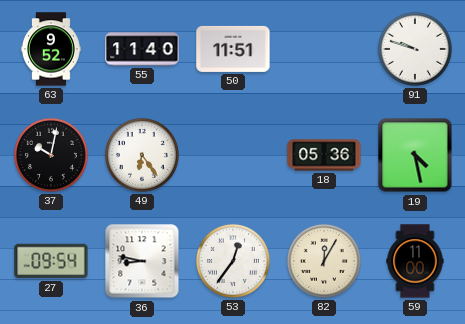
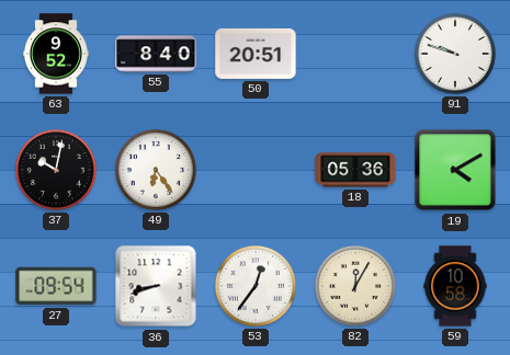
55: 11:40 -> 8:40 (156, 54)
50: 11:51 -> 20:51 (256, 54)
19: 4:28 -> 4:10 (455, 170)
36: 8:47 -> 8:42 (156, 286)
59: 11:00 -> 10:58 (455, 286)
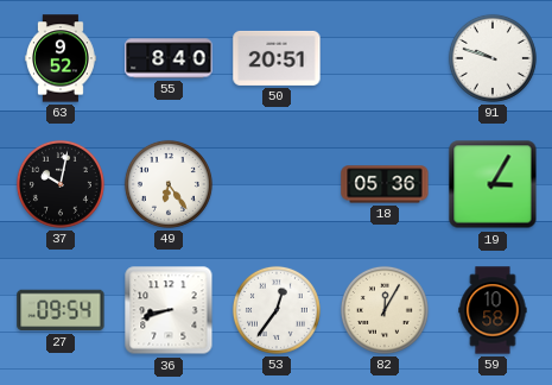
19: 4:10 -> 3:05 (493, 184)
